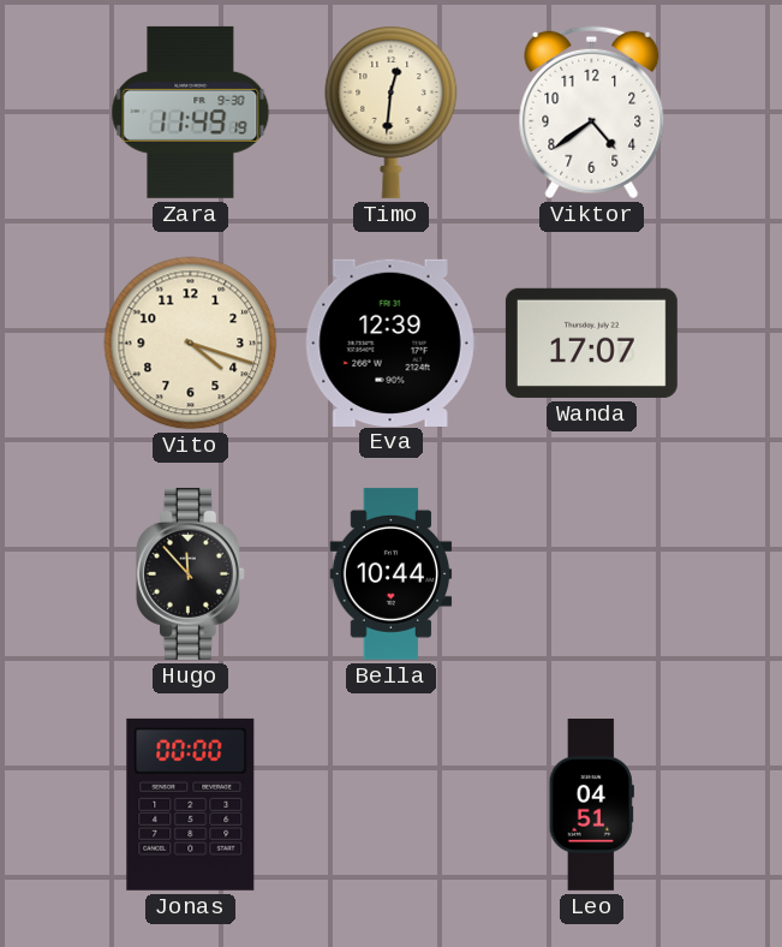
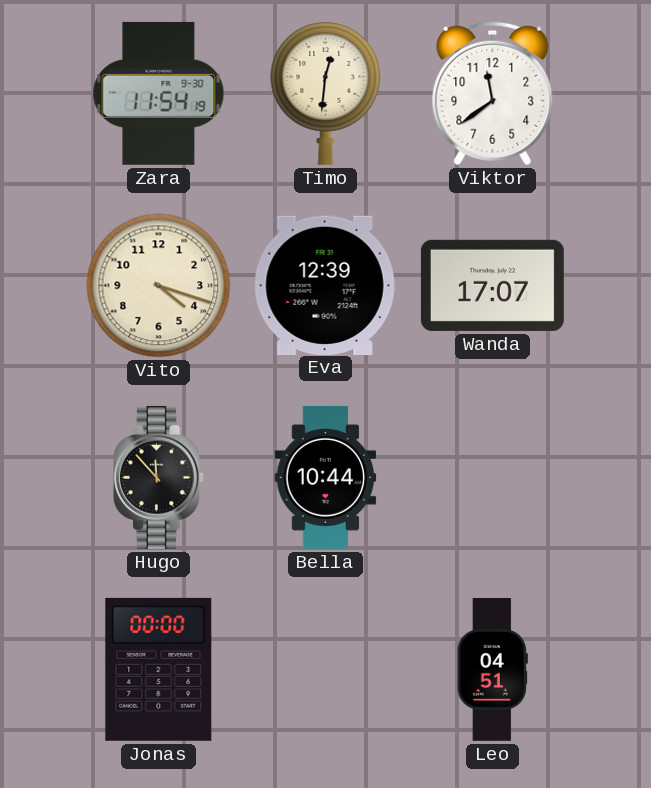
Zara: 11:49 -> 11:54 (159, 93)
Viktor: 4:39 -> 11:39 (493, 94)
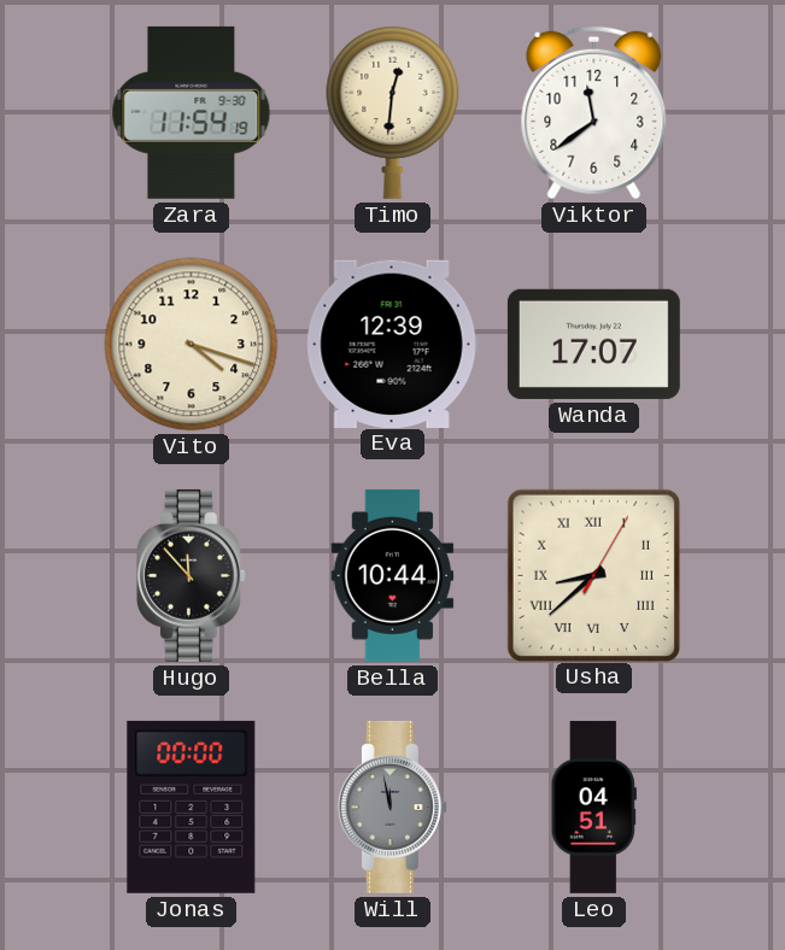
Usha: none -> 8:38 (593, 575)
Will: none -> 11:58 (392, 807)
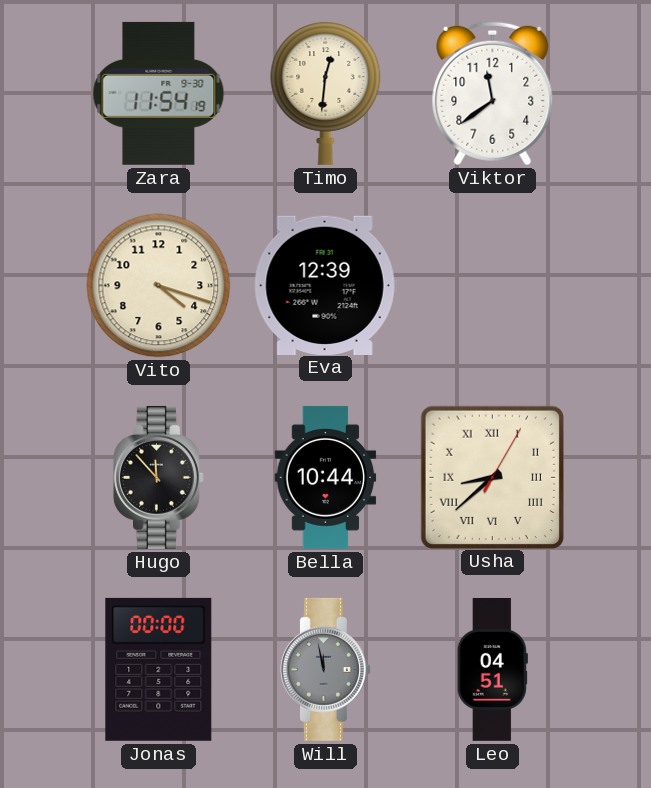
Wanda: 17:07 -> none (593, 344)
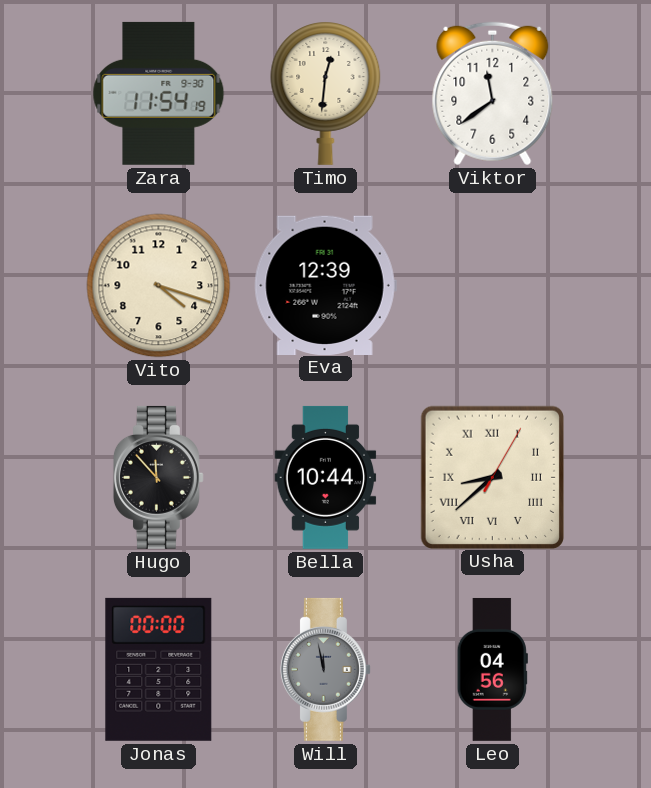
Leo: 04:51 -> 04:56 (492, 669)
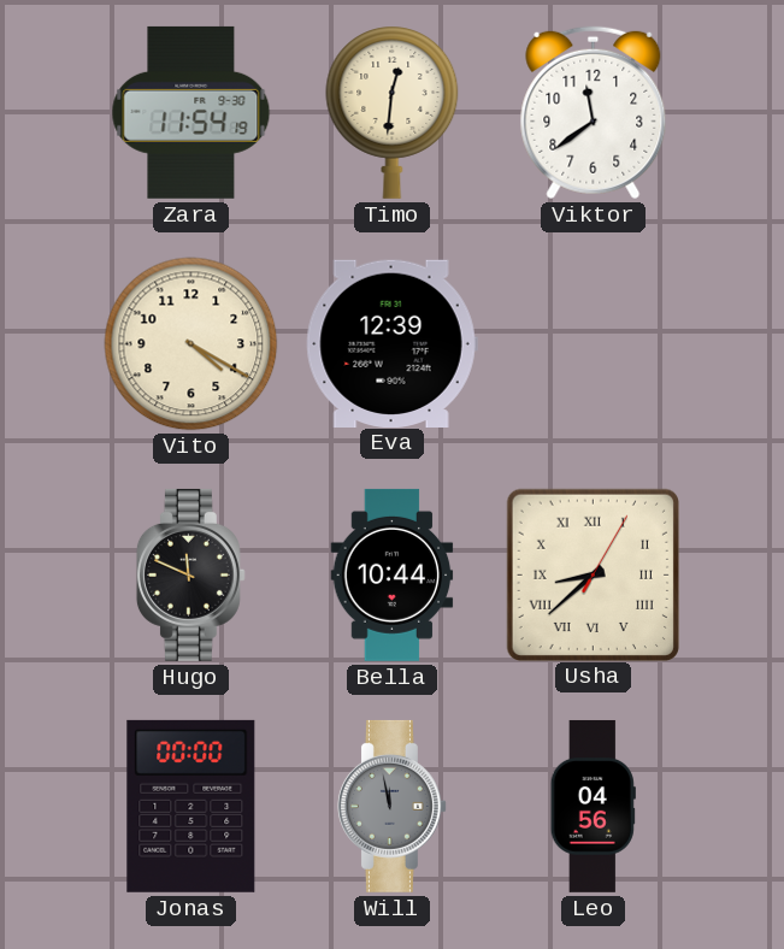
Vito: 4:18 -> 4:20 (191, 344)
Hugo: 11:53 -> 11:49 (190, 574)
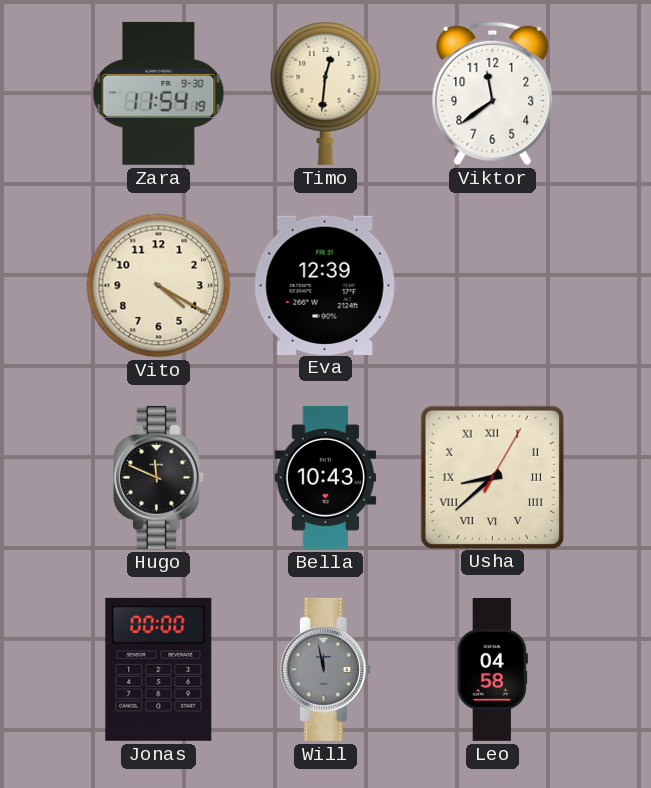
Bella: 10:44 -> 10:43 (326, 477)
Leo: 04:56 -> 04:58 (492, 669)
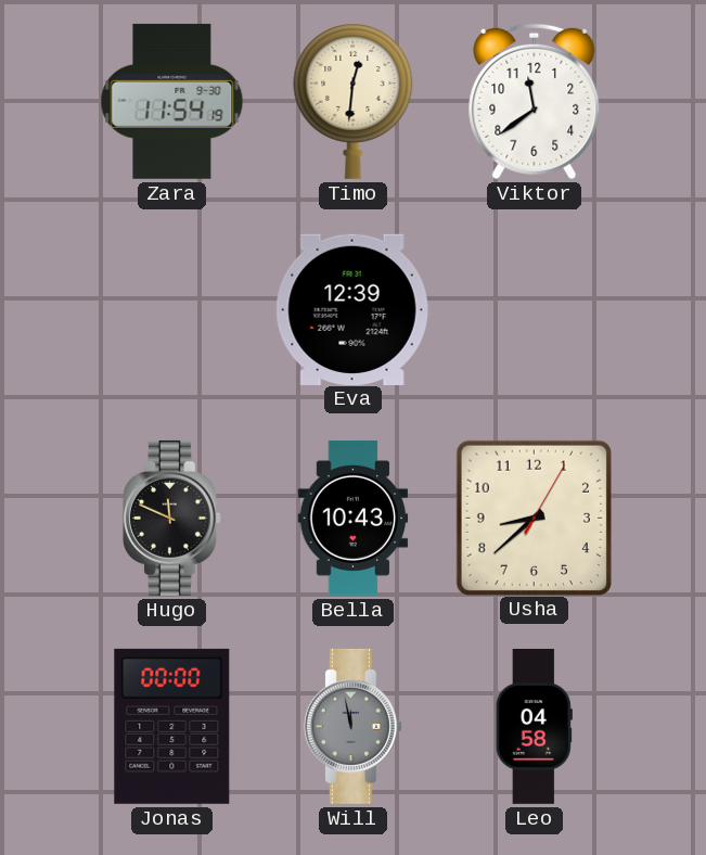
Vito: 4:20 -> none (159, 286)
Usha numerals: Roman -> Arabic (534, 518)
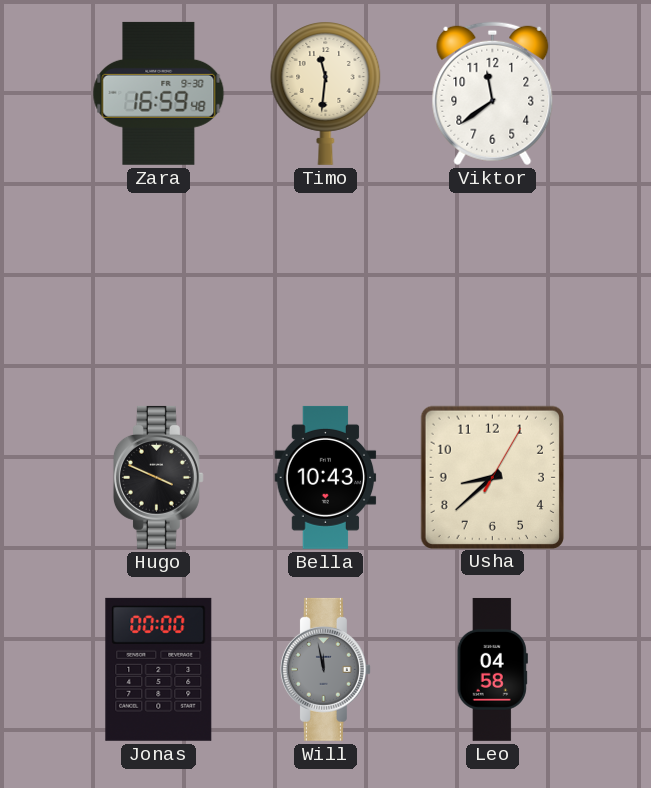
Zara: 11:54 -> 16:59 (159, 93)
Timo: 12:31 -> 11:31 (326, 93)
Eva: 12:39 -> none (352, 309)
Hugo: 11:49 -> 3:49 (158, 477)
